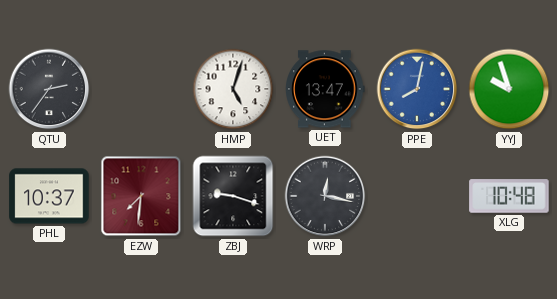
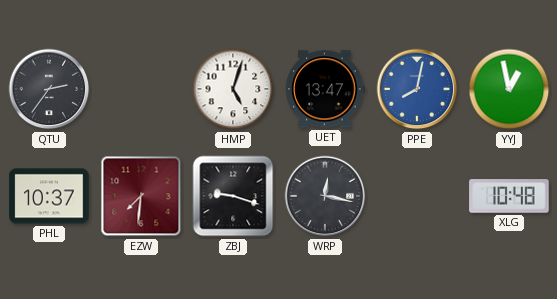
YYJ: 9:57 -> 12:58 (509, 89)
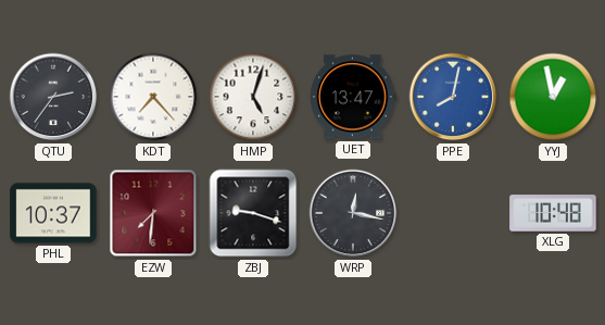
KDT: none -> 7:23 (153, 97)
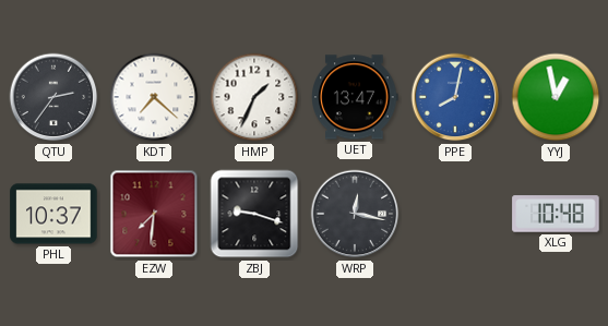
KDT: 7:23 -> 7:22 (154, 97)
HMP: 5:03 -> 1:34 (254, 97)
